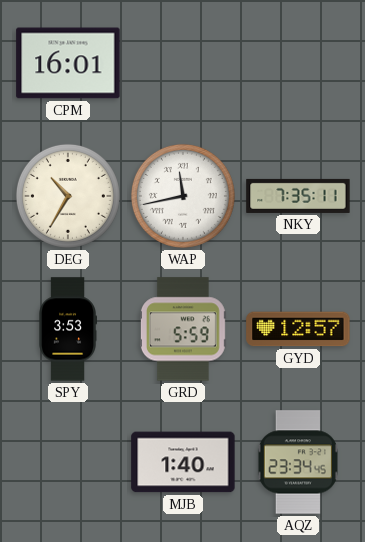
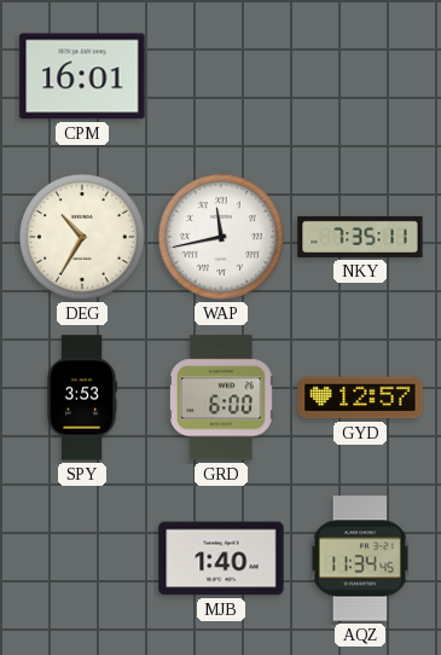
GRD: 5:59 -> 6:00 (221, 398)
AQZ: 23:34 -> 11:34 (360, 558)
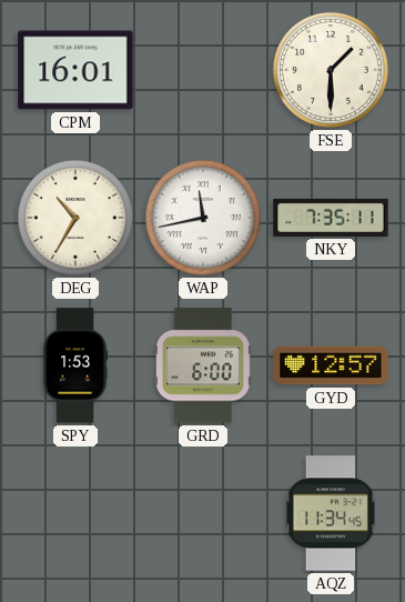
FSE: none -> 1:30 (331, 70)
SPY: 3:53 -> 1:53 (74, 365)
MJB: 1:40 -> none (221, 558)
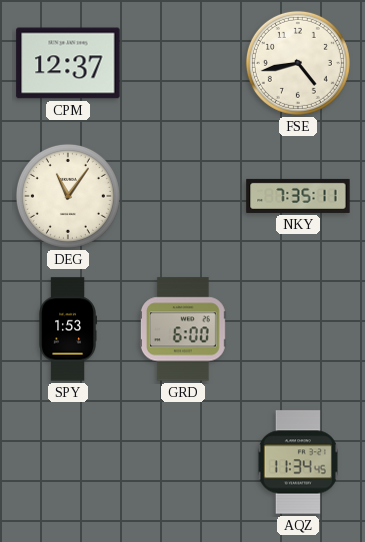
CPM: 16:01 -> 12:37 (68, 63)
FSE: 1:30 -> 4:43 (298, 63)
DEG: 10:35 -> 11:06 (68, 196)
WAP: 11:43 -> none (203, 218)
GYD: 12:57 -> none (331, 365)
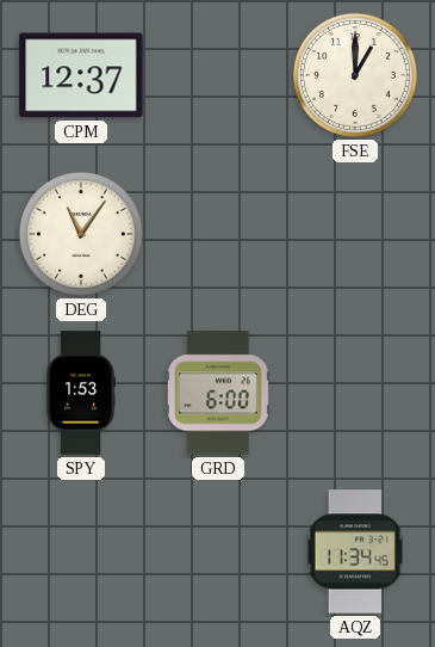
FSE: 4:43 -> 1:00 (355, 75)
NKY: 7:35 -> none (298, 196)
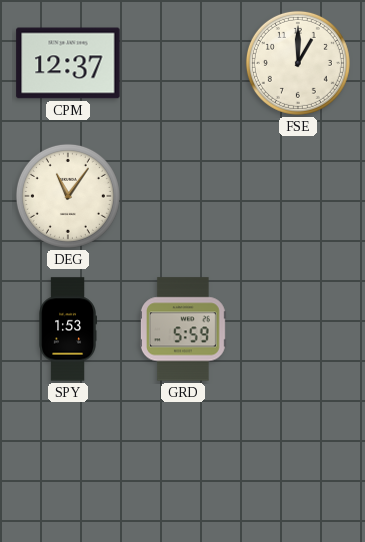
GRD: 6:00 -> 5:59 (183, 329)
AQZ: 11:34 -> none (355, 552)
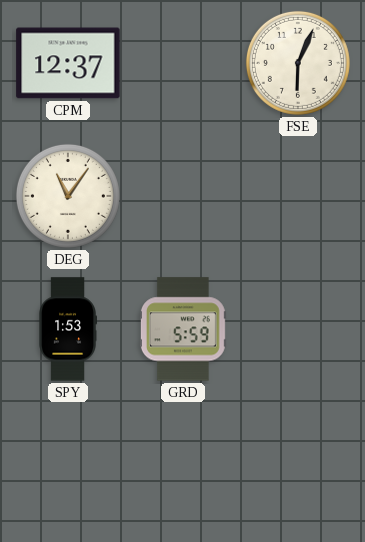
FSE: 1:00 -> 6:04 (298, 63)
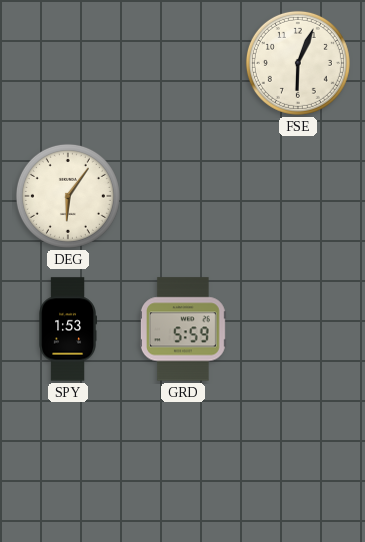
CPM: 12:37 -> none (68, 63)
DEG: 11:06 -> 6:06 (68, 196)
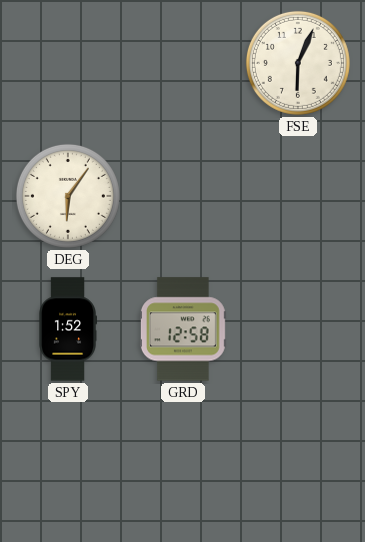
SPY: 1:53 -> 1:52 (67, 329)
GRD: 5:59 -> 12:58 (183, 329)
